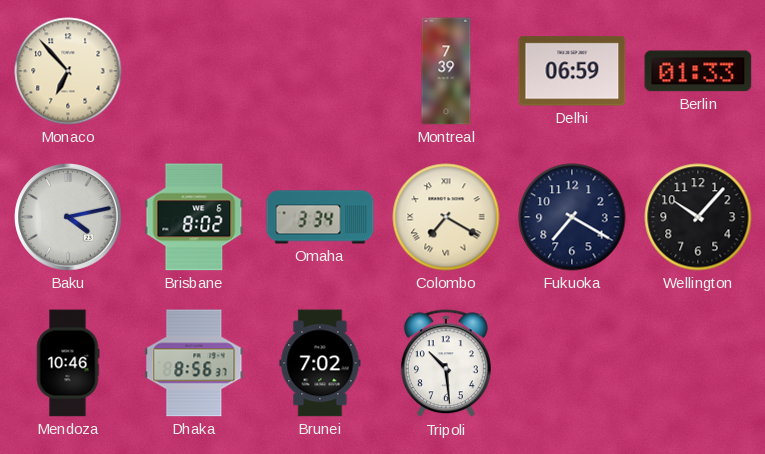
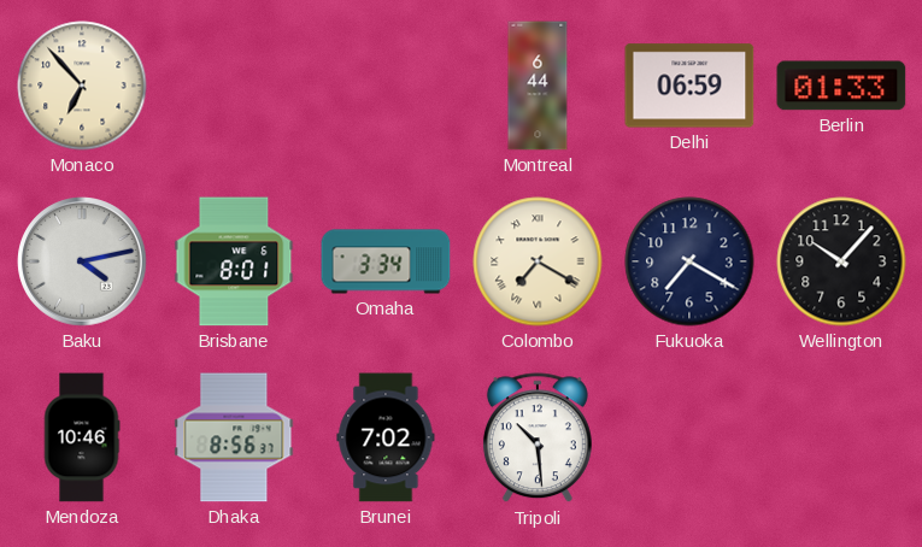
Montreal: 7:39 -> 6:44 (538, 86)
Brisbane: 8:02 -> 8:01 (234, 261)
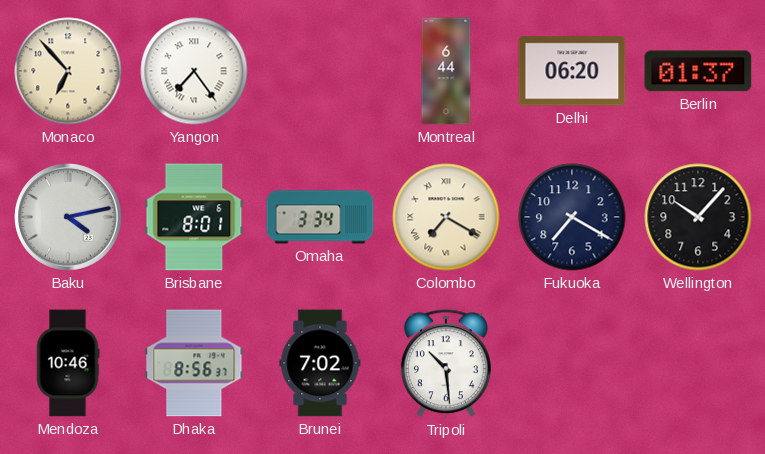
Yangon: none -> 7:24 (194, 71)
Delhi: 06:59 -> 06:20 (572, 71)
Berlin: 01:33 -> 01:37 (698, 71)
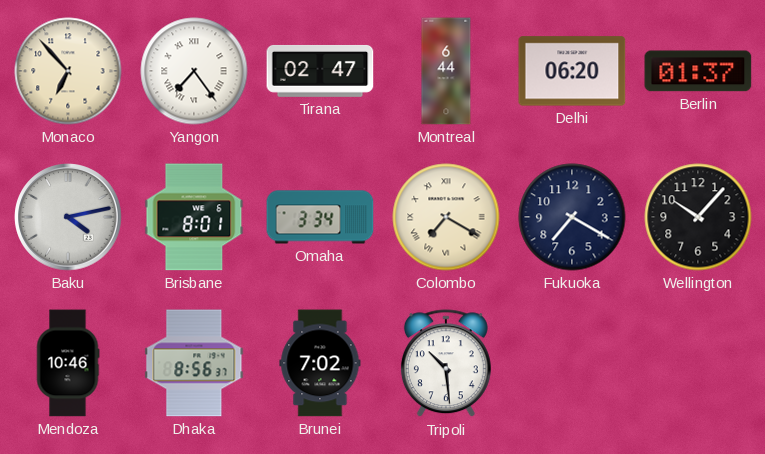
Tirana: none -> 02:47 (320, 71)
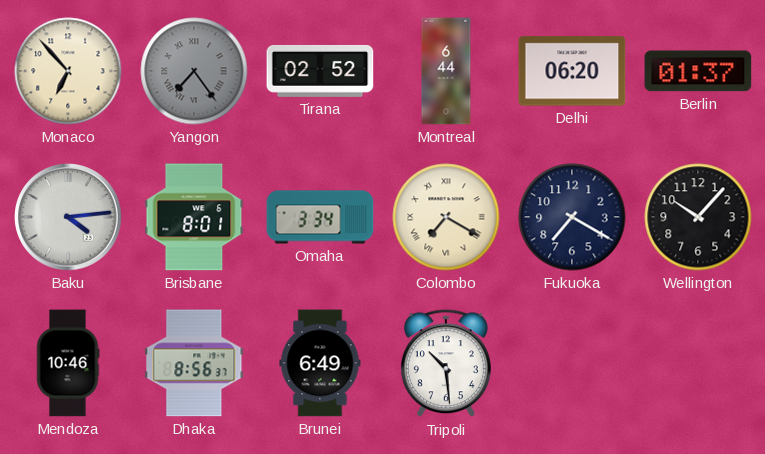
Yangon dial: white -> grey (194, 71)
Tirana: 02:47 -> 02:52 (320, 71)
Baku: 4:13 -> 4:14 (68, 217)
Brunei: 7:02 -> 6:49 (320, 363)
